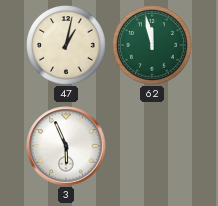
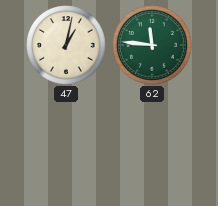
62: 11:58 -> 11:46 (152, 45)
3: 5:56 -> none (66, 146)
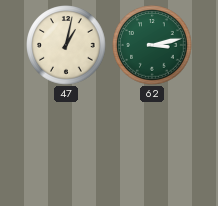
62: 11:46 -> 3:13 (152, 45)
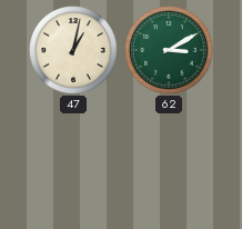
62: 3:13 -> 3:10 (169, 50)
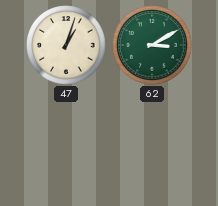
47: 1:02 -> 1:03 (66, 45)
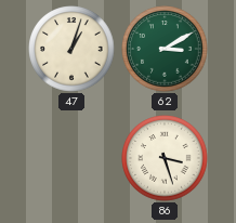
86: none -> 3:27 (165, 158)
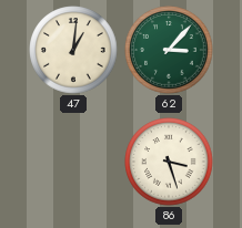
47: 1:03 -> 1:01 (73, 50)
62: 3:10 -> 3:07 (169, 50)
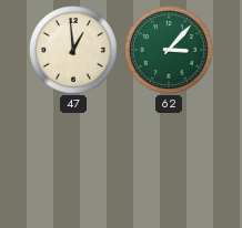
47: 1:01 -> 12:59 (73, 50)
86: 3:27 -> none (169, 162)
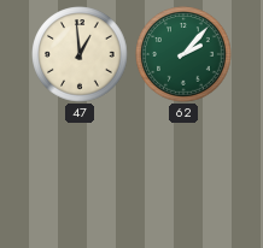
62: 3:07 -> 2:07 (183, 54)
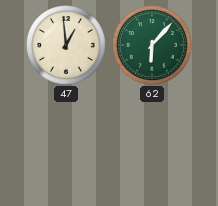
62: 2:07 -> 6:07 (152, 45)
